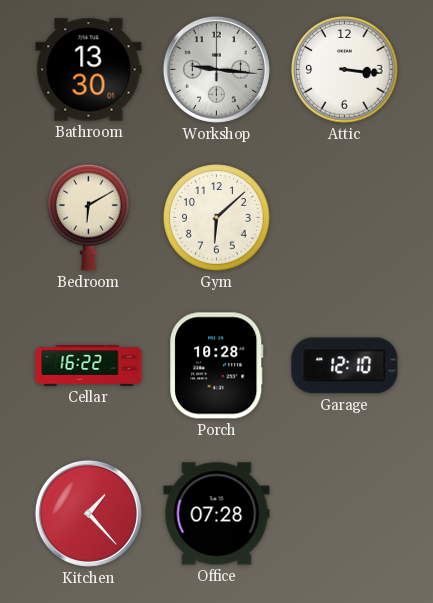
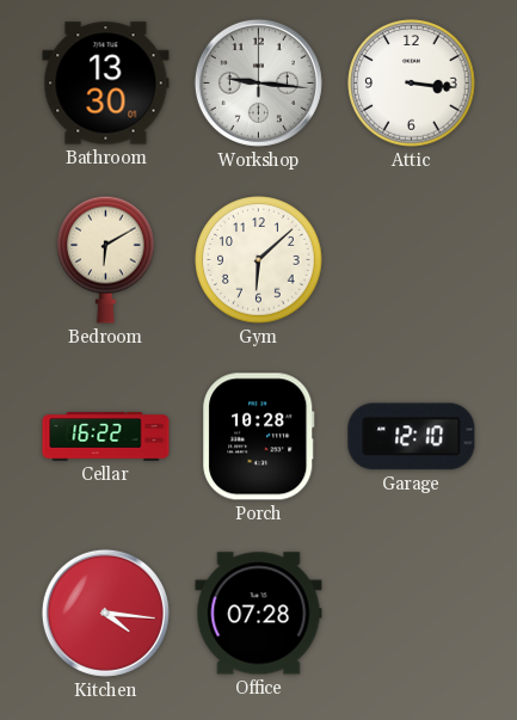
Kitchen: 1:23 -> 4:16 (105, 613)
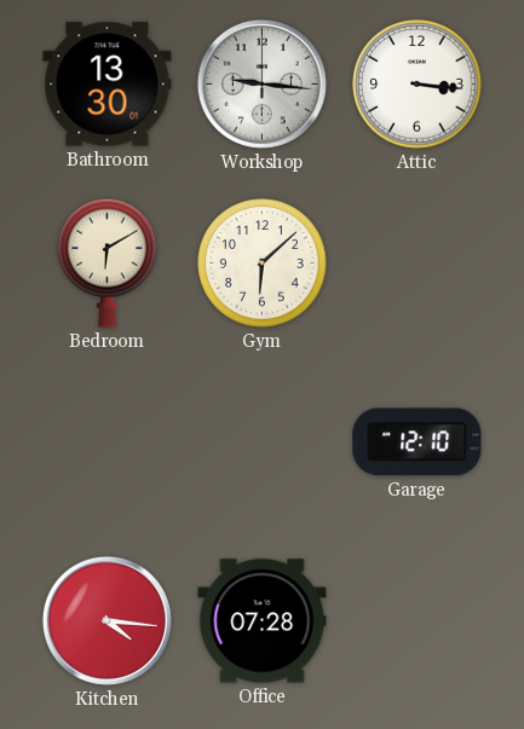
Cellar: 16:22 -> none (106, 437)
Porch: 10:28 -> none (259, 437)
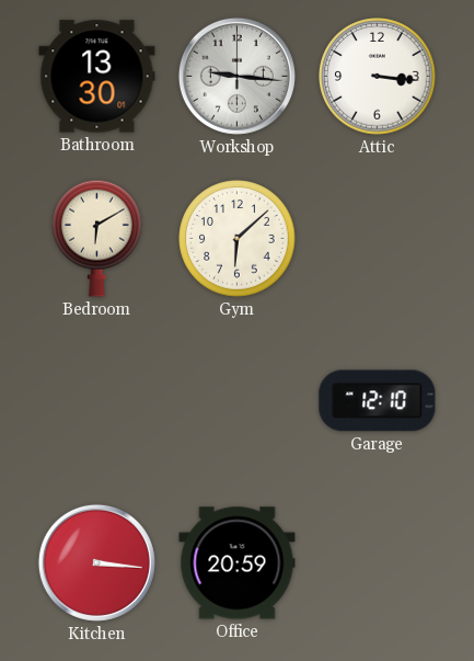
Kitchen: 4:16 -> 3:16 (96, 562)
Office: 07:28 -> 20:59 (238, 563)
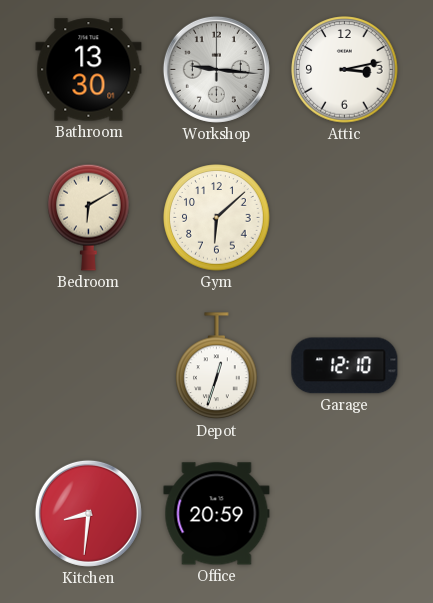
Attic: 3:16 -> 3:13 (345, 70)
Depot: none -> 12:33 (217, 366)
Kitchen: 3:16 -> 8:31 (88, 513)
